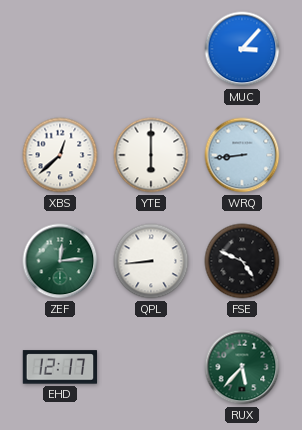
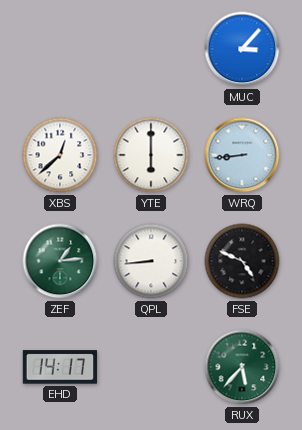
ZEF: 12:14 -> 1:14 (60, 261)
EHD: 12:17 -> 14:17 (60, 367)
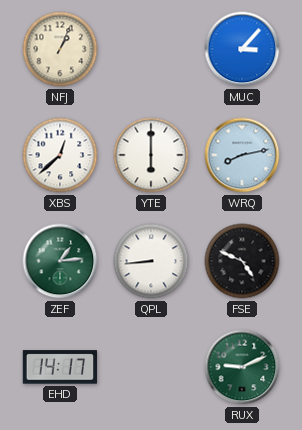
NFJ: none -> 1:04 (60, 49)
WRQ: 8:44 -> 8:13 (242, 155)
RUX: 5:37 -> 9:11 (242, 367)
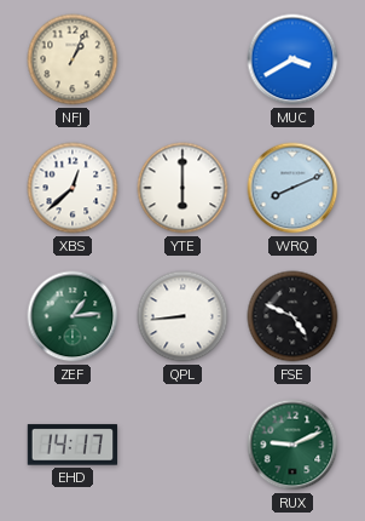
MUC: 3:07 -> 3:40 (292, 59)
WRQ: 8:13 -> 8:11 (292, 188)
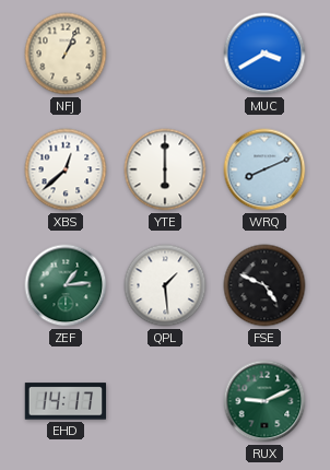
QPL: 8:44 -> 1:29 (165, 285)
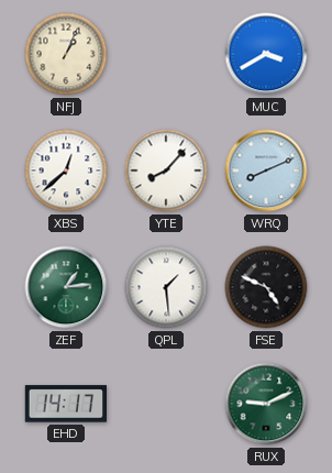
YTE: 6:00 -> 8:07 (166, 170)
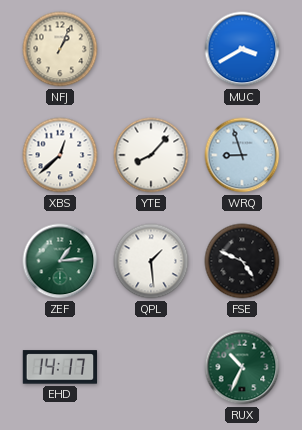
WRQ: 8:11 -> 8:57 (242, 155)
RUX: 9:11 -> 10:34 (242, 367)
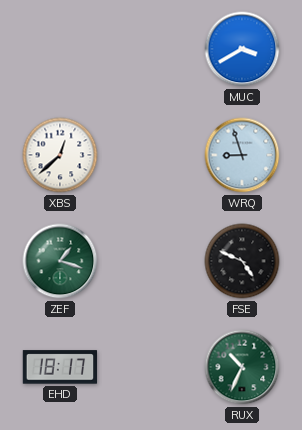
NFJ: 1:04 -> none (60, 49)
YTE: 8:07 -> none (151, 155)
ZEF: 1:14 -> 1:18 (60, 261)
QPL: 1:29 -> none (151, 261)
EHD: 14:17 -> 18:17 (60, 367)
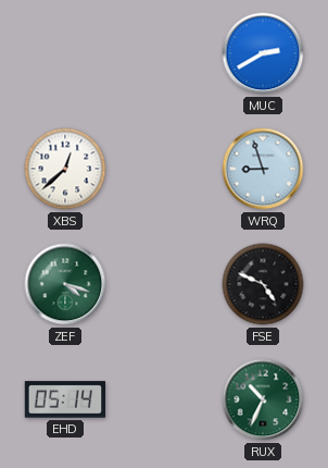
MUC: 3:40 -> 2:40 (263, 53)
ZEF: 1:18 -> 4:18 (65, 284)
EHD: 18:17 -> 05:14 (65, 399)
